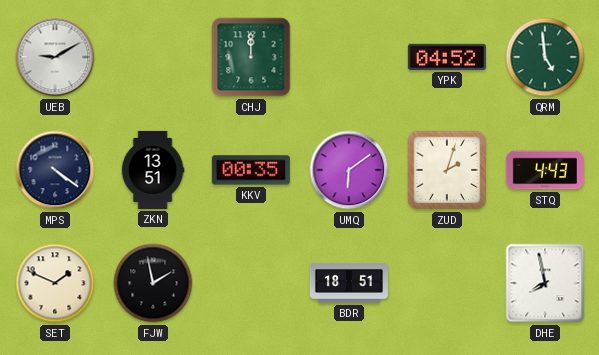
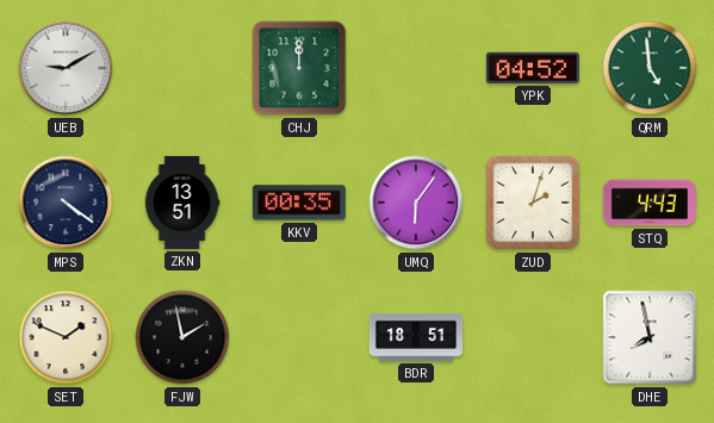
UMQ: 6:09 -> 6:06 (416, 203)
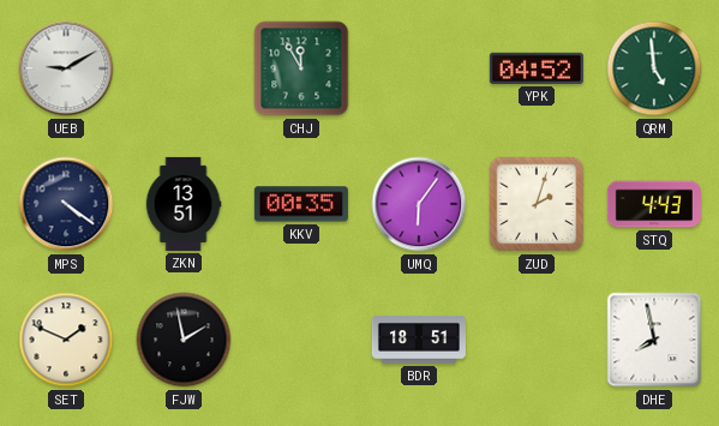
CHJ: 12:00 -> 11:55 (301, 68)
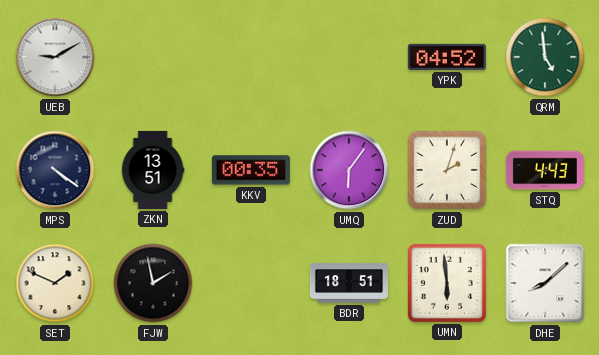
CHJ: 11:55 -> none (301, 68)
UMN: none -> 5:59 (447, 283)
DHE: 7:58 -> 8:08 (545, 283)
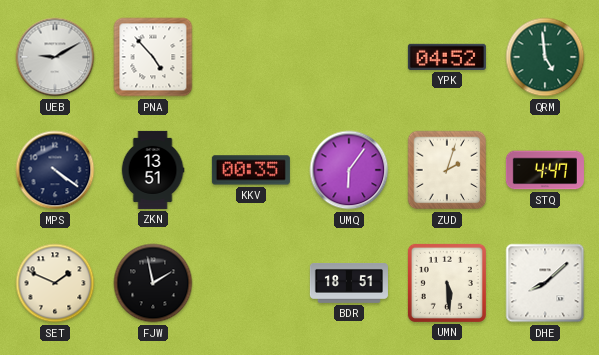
PNA: none -> 4:53 (153, 57)
STQ: 4:43 -> 4:47 (545, 170)
UMN: 5:59 -> 5:29 (447, 283)
